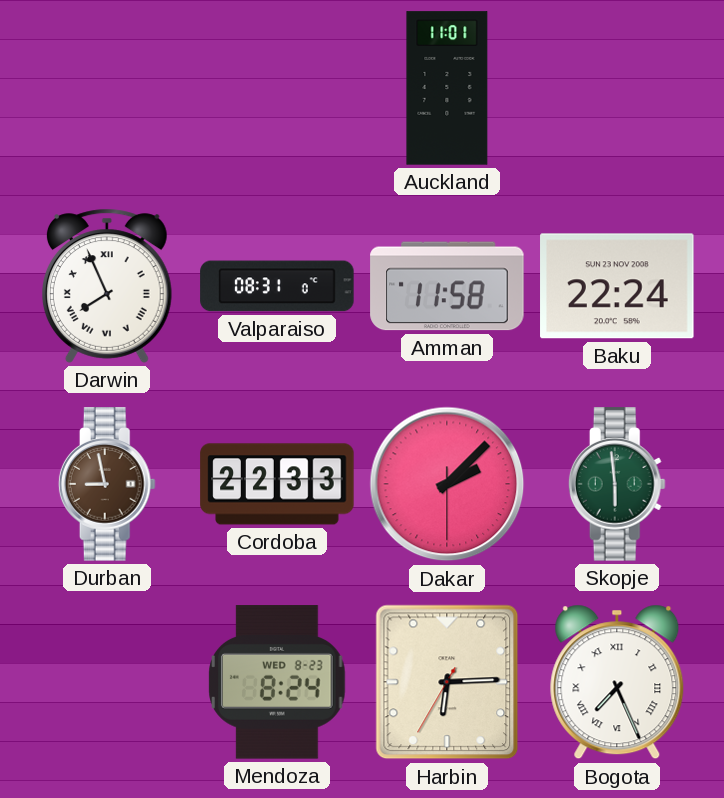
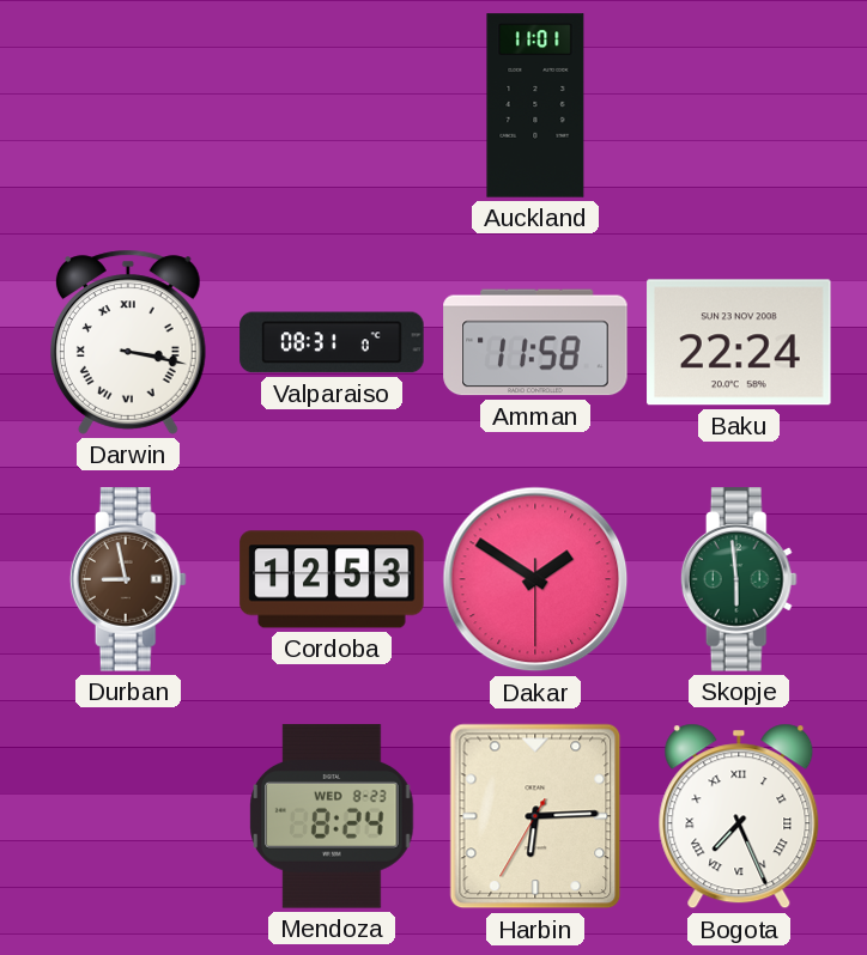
Darwin: 7:56 -> 3:17 (128, 342)
Cordoba: 22:33 -> 12:53 (332, 579)
Dakar: 2:07 -> 1:50 (535, 579)
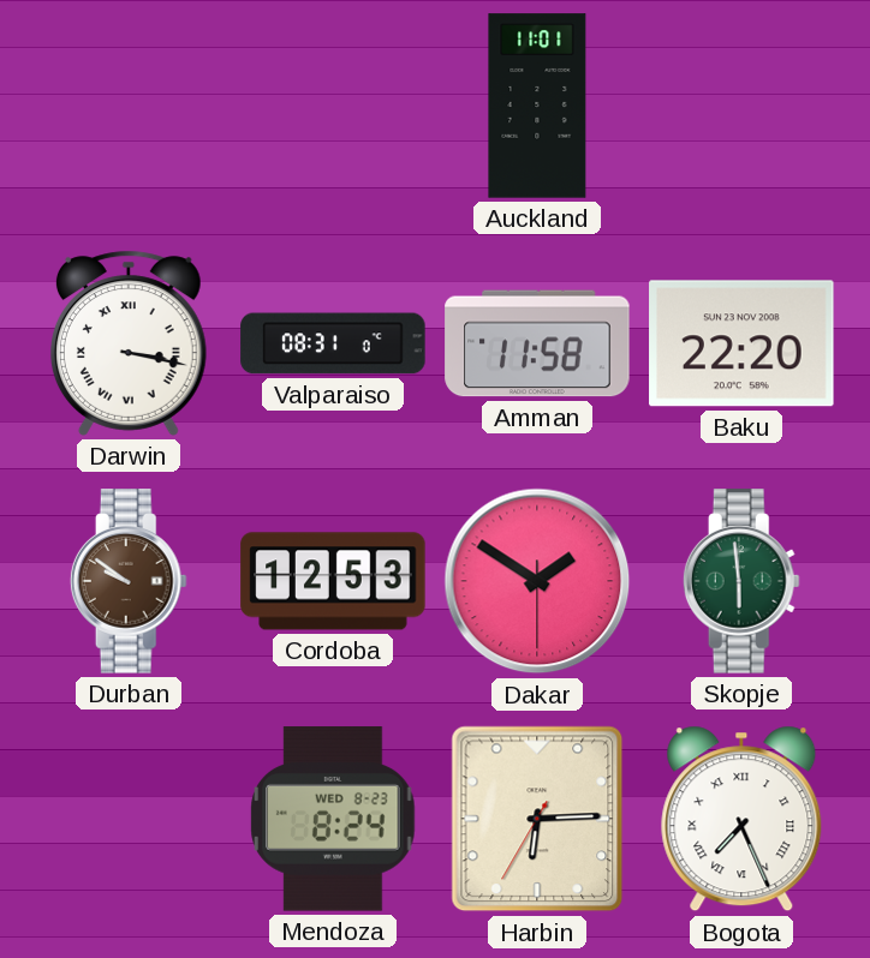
Baku: 22:24 -> 22:20 (741, 343)
Durban: 8:58 -> 9:51 (129, 581)
